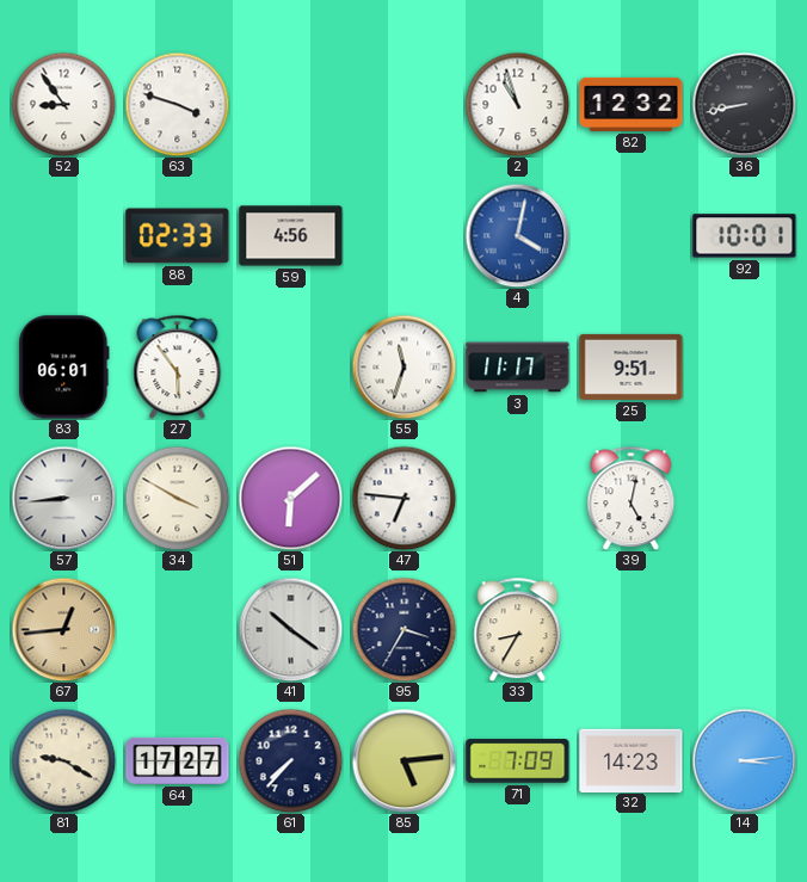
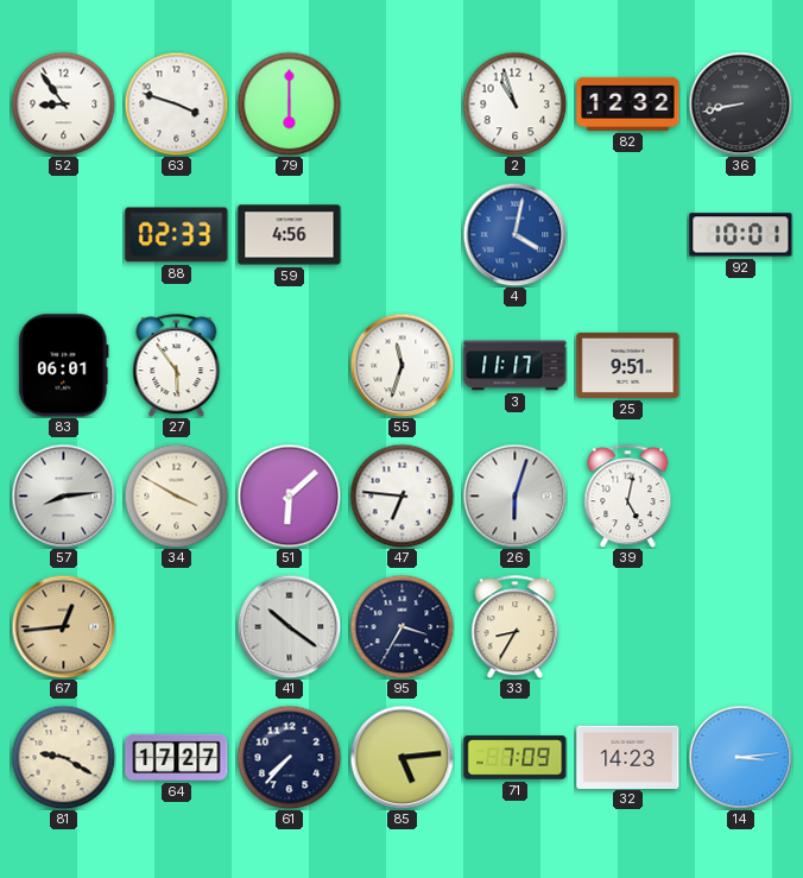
79: none -> 6:00 (289, 103)
57: 8:44 -> 8:14 (63, 495)
26: none -> 6:03 (514, 495)
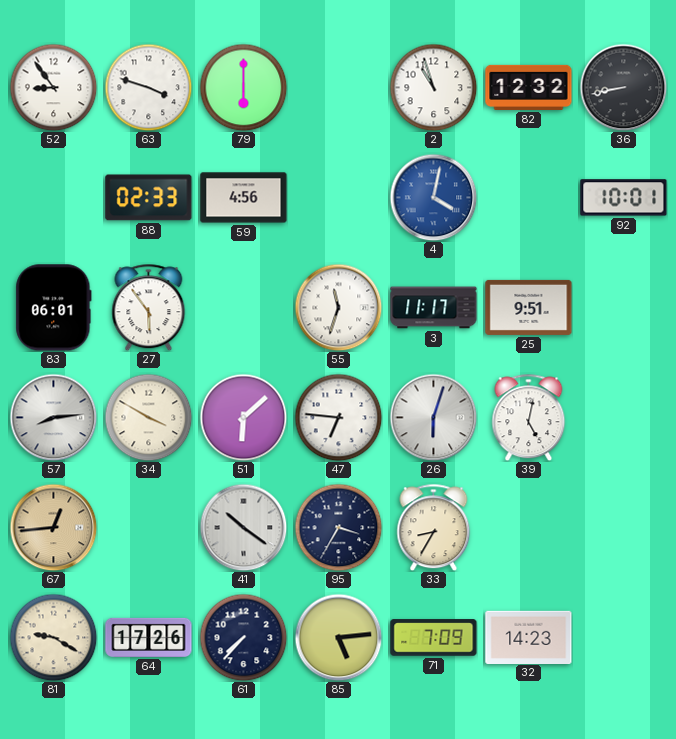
64: 17:27 -> 17:26 (149, 637)
14: 3:14 -> none (740, 757)
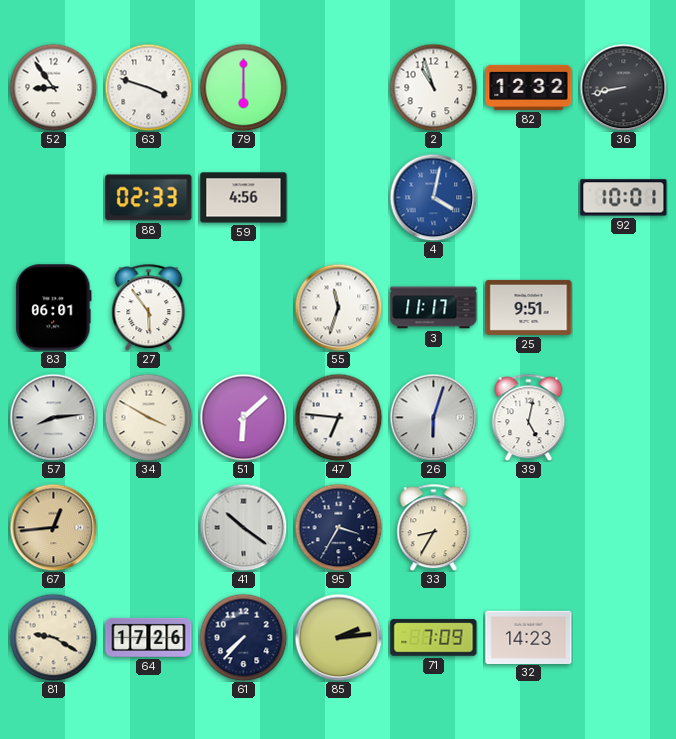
85: 5:14 -> 2:14 (338, 637)
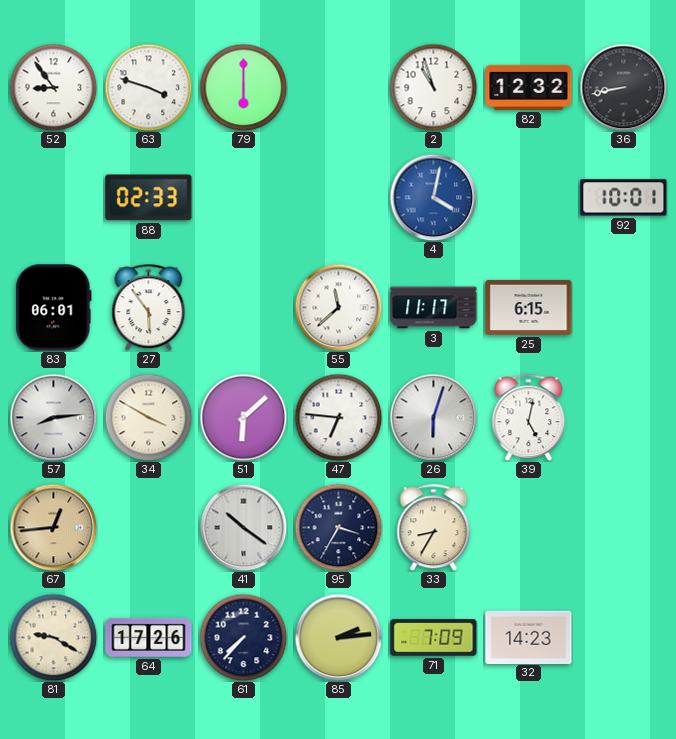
59: 4:56 -> none (244, 198)
55: 11:33 -> 11:38 (338, 307)
25: 9:51 -> 6:15 (529, 307)
